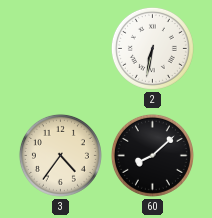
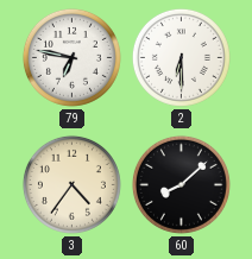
79: none -> 6:47 (71, 57)
2: 6:32 -> 6:30 (181, 57)
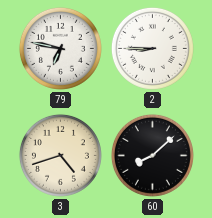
2: 6:30 -> 8:45 (152, 48)
3: 4:36 -> 4:42 (60, 155)
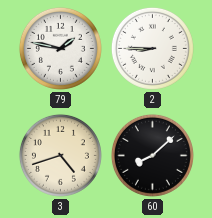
79: 6:47 -> 1:47 (60, 48)
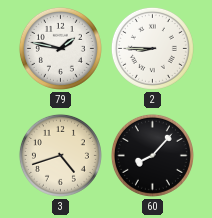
60: 8:08 -> 8:07 (152, 155)
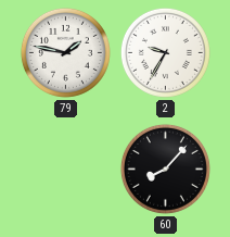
2: 8:45 -> 9:35 (165, 52)
3: 4:42 -> none (60, 155)
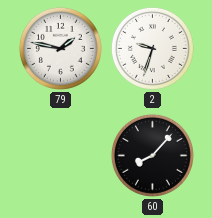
2: 9:35 -> 9:33 (152, 48)
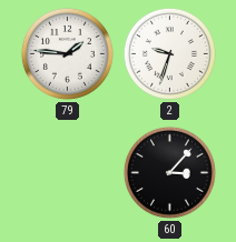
79: 1:47 -> 1:46 (67, 53)
60: 8:07 -> 3:07 (169, 172)
